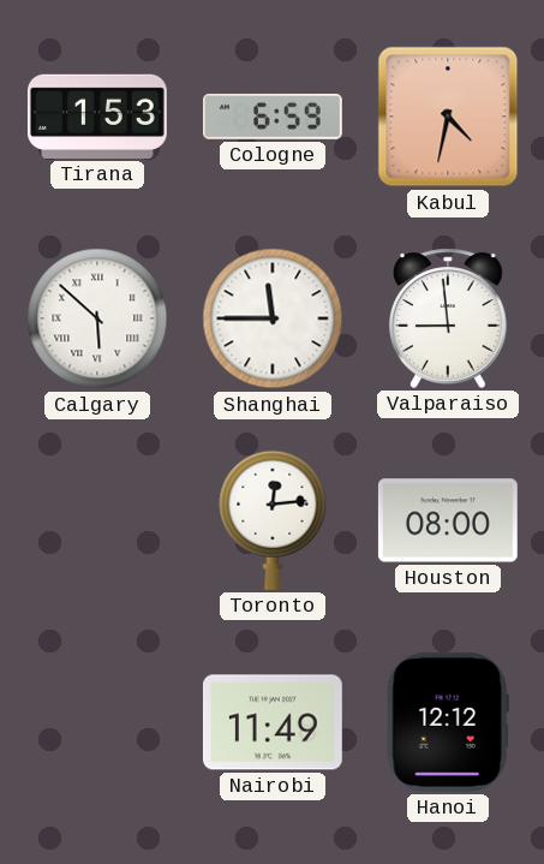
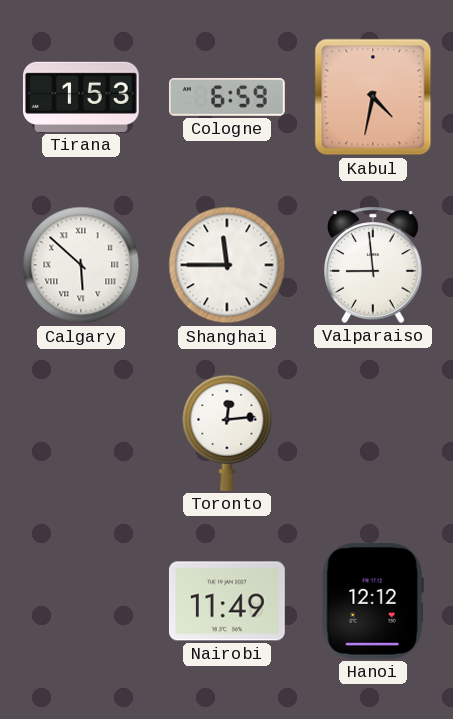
Houston: 08:00 -> none (448, 520)
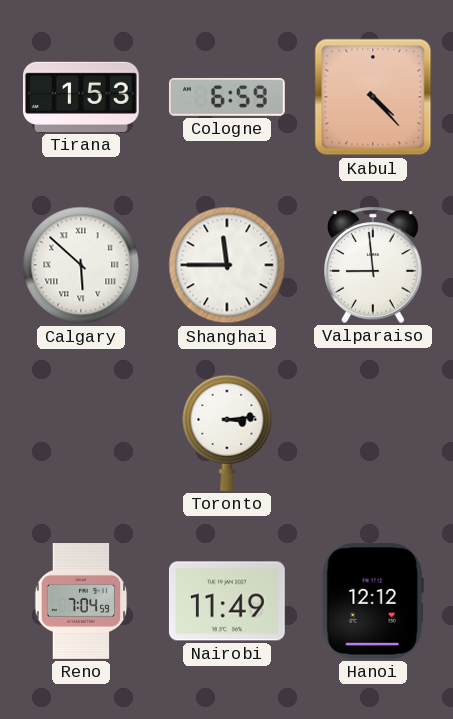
Kabul: 4:32 -> 4:23 (373, 97)
Toronto: 12:14 -> 3:14 (227, 433)
Reno: none -> 7:04 (81, 602)
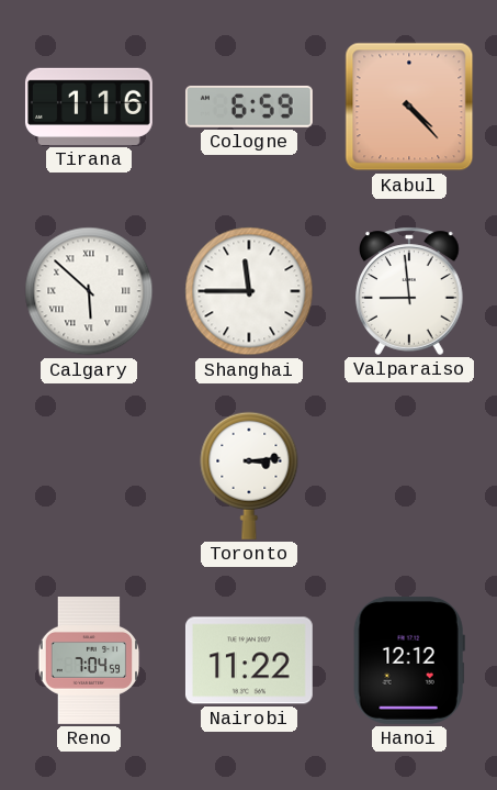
Tirana: 1:53 -> 1:16 (89, 107)
Nairobi: 11:49 -> 11:22 (249, 660)
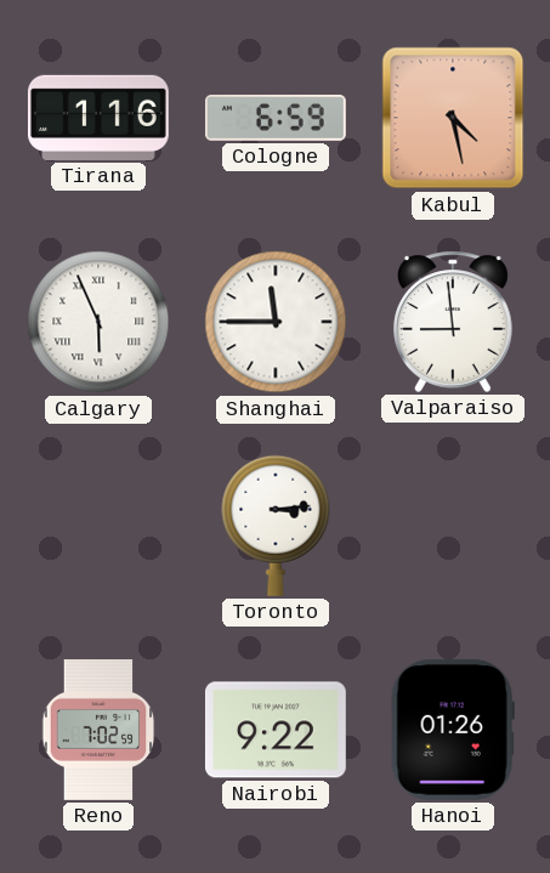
Kabul: 4:23 -> 4:28 (453, 118)
Calgary: 5:52 -> 5:56 (98, 322)
Reno: 7:04 -> 7:02 (98, 731)
Nairobi: 11:22 -> 9:22 (276, 730)
Hanoi: 12:12 -> 01:26 (453, 730)
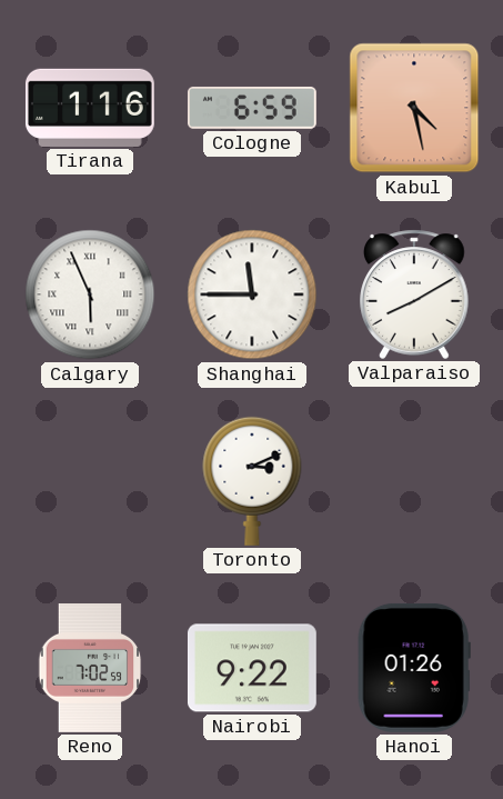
Valparaiso: 8:59 -> 8:10 (414, 294)
Toronto: 3:14 -> 3:11 (252, 481)
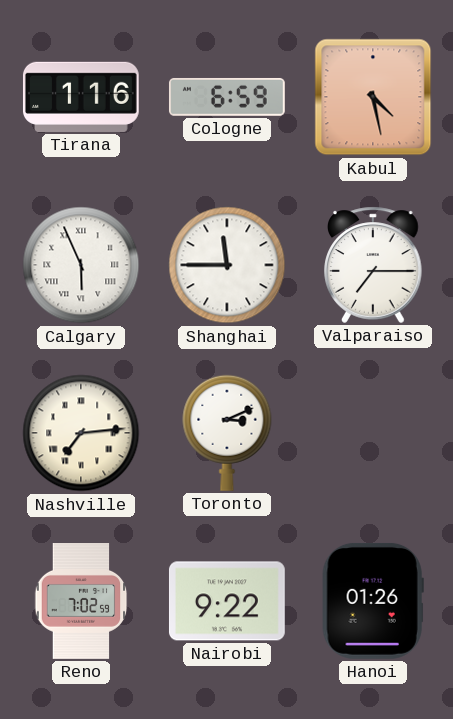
Valparaiso: 8:10 -> 7:15 (373, 265)
Nashville: none -> 7:14 (81, 433)
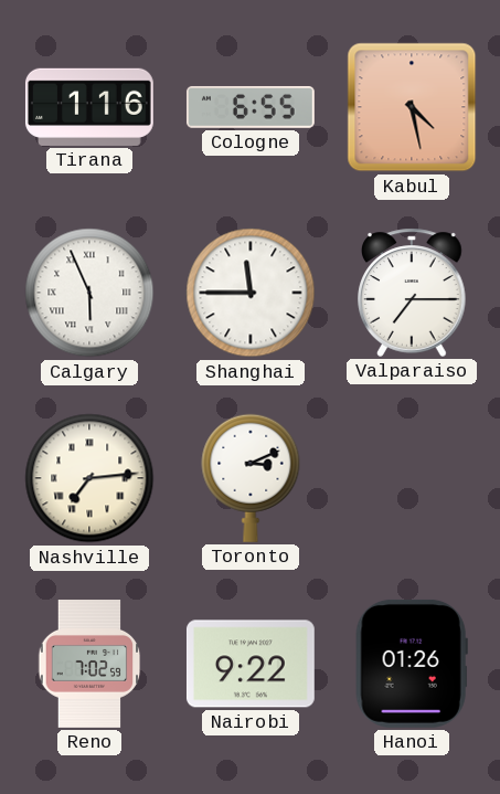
Cologne: 6:59 -> 6:55 (251, 107)
